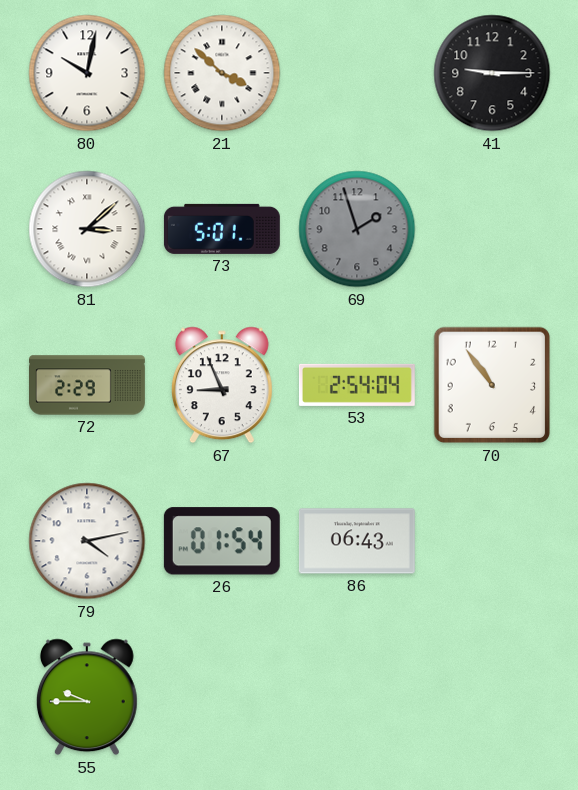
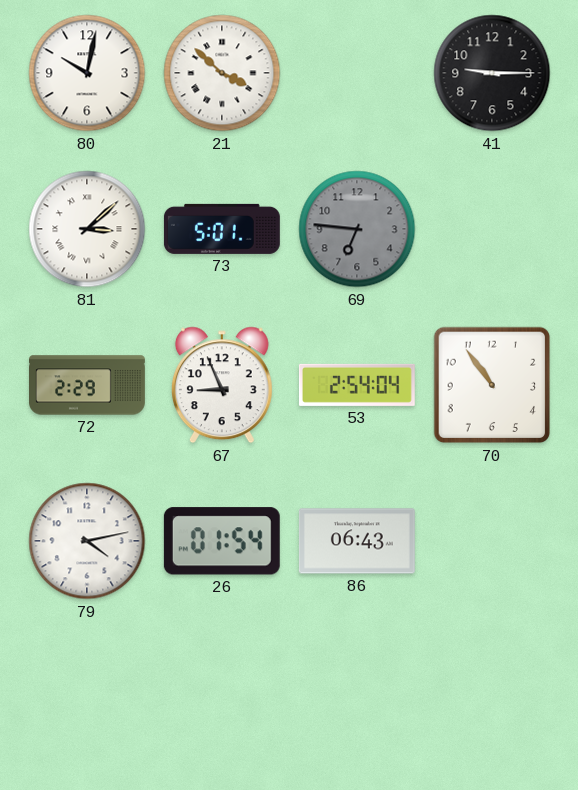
69: 1:57 -> 6:46 (357, 229)
55: 9:45 -> none (87, 697)
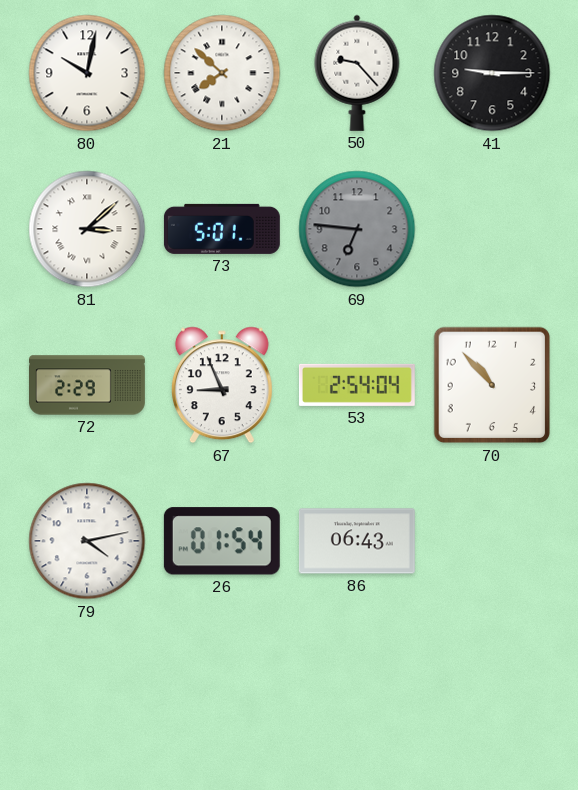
21: 3:52 -> 7:52 (222, 73)
50: none -> 9:23 (357, 73)
70: 10:54 -> 10:53 (492, 385)
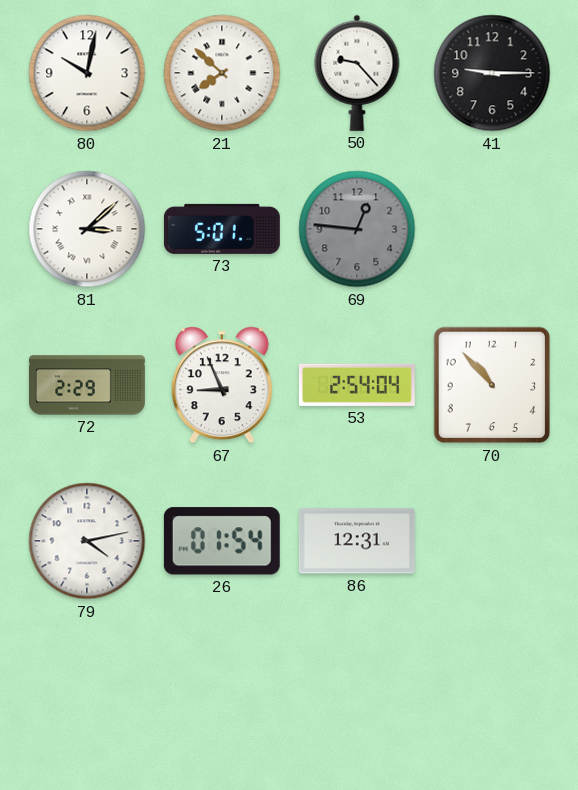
69: 6:46 -> 12:46 (357, 229)
86: 06:43 -> 12:31 (357, 541)
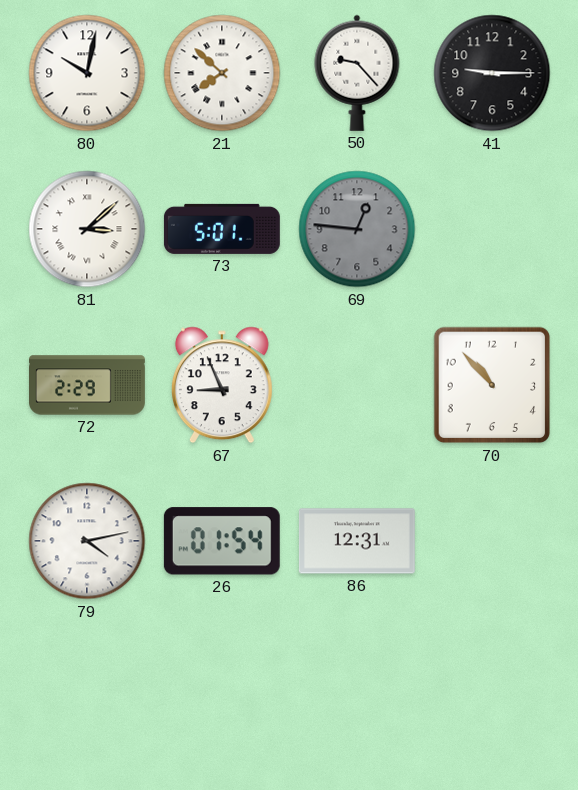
53: 2:54 -> none (357, 385)
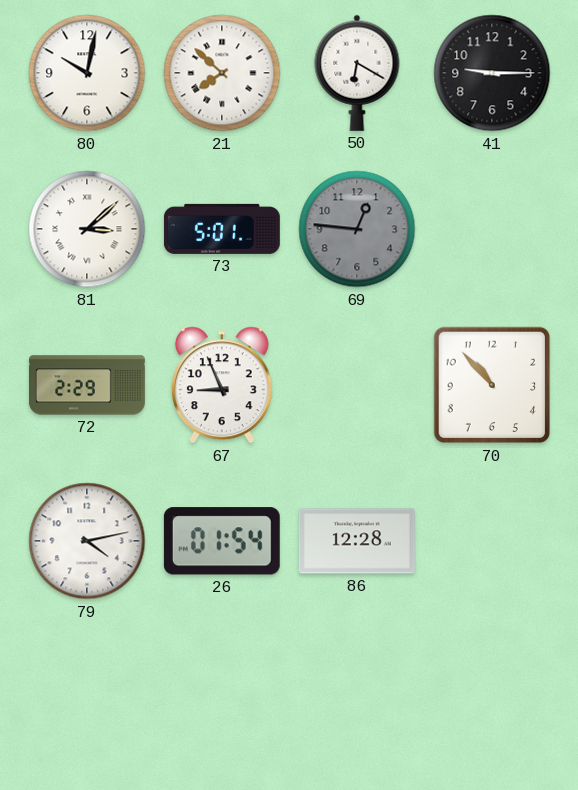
50: 9:23 -> 6:20 (357, 73)
86: 12:31 -> 12:28 (357, 541)
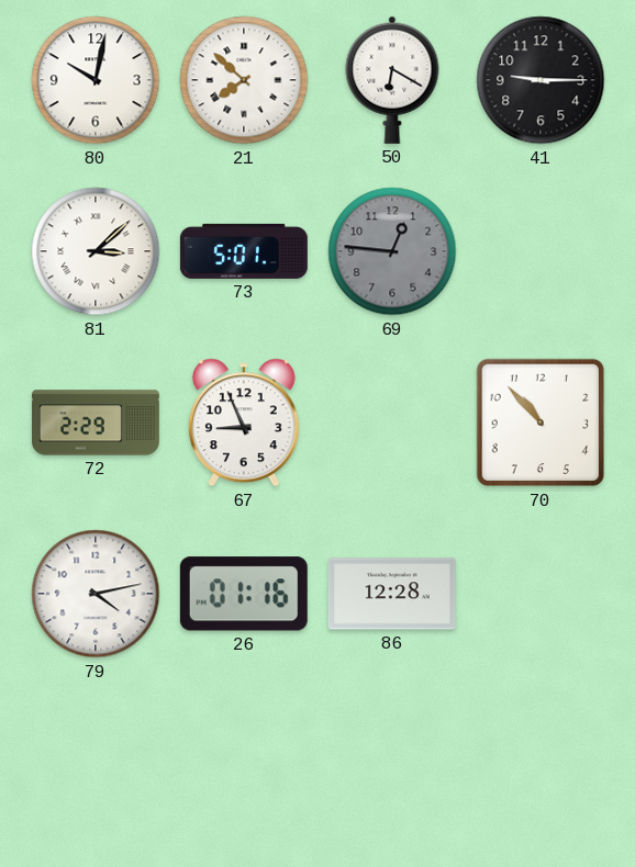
26: 01:54 -> 01:16 (244, 594)
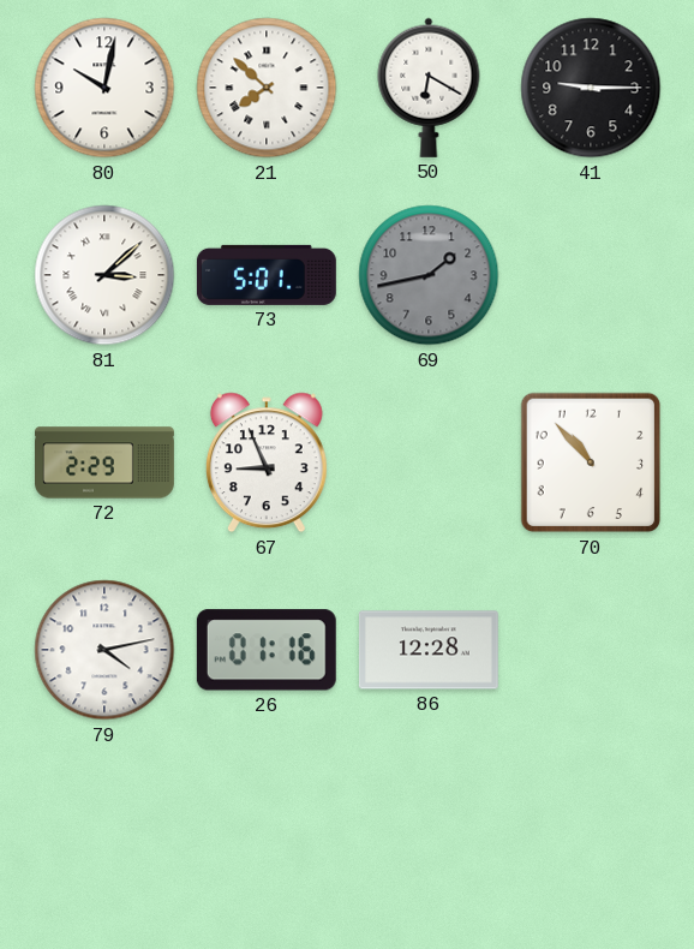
69: 12:46 -> 1:43 (429, 275)
